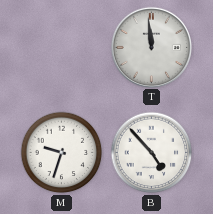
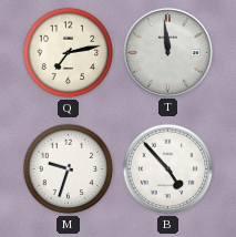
Q: none -> 7:13 (69, 53)
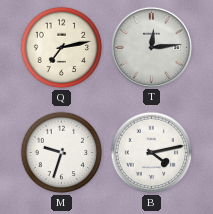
T: 11:59 -> 12:14 (151, 47)
B: 4:53 -> 4:13 (152, 153)
